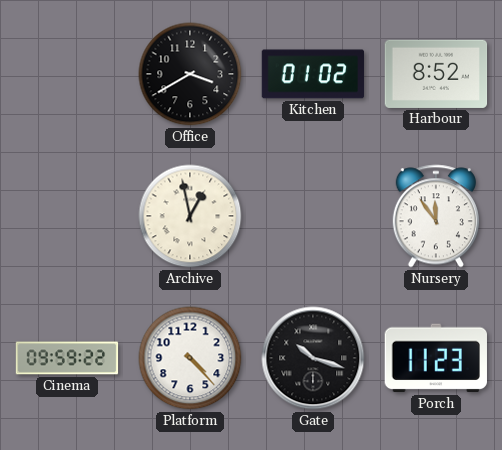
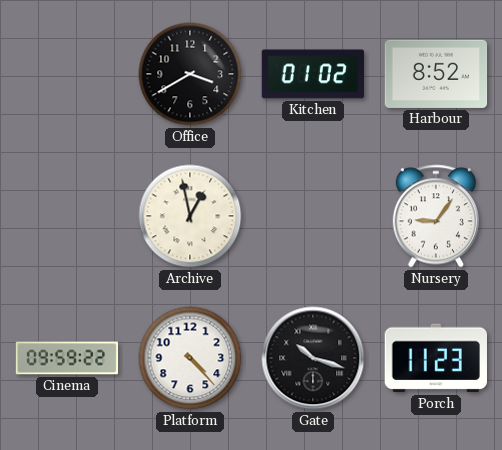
Nursery: 11:54 -> 9:06 (436, 216)
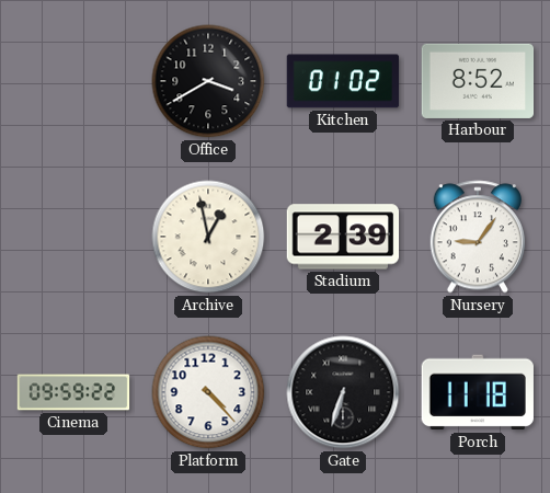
Stadium: none -> 2:39 (343, 237)
Gate: 10:18 -> 6:33 (343, 392)
Porch: 11:23 -> 11:18 (477, 392)
